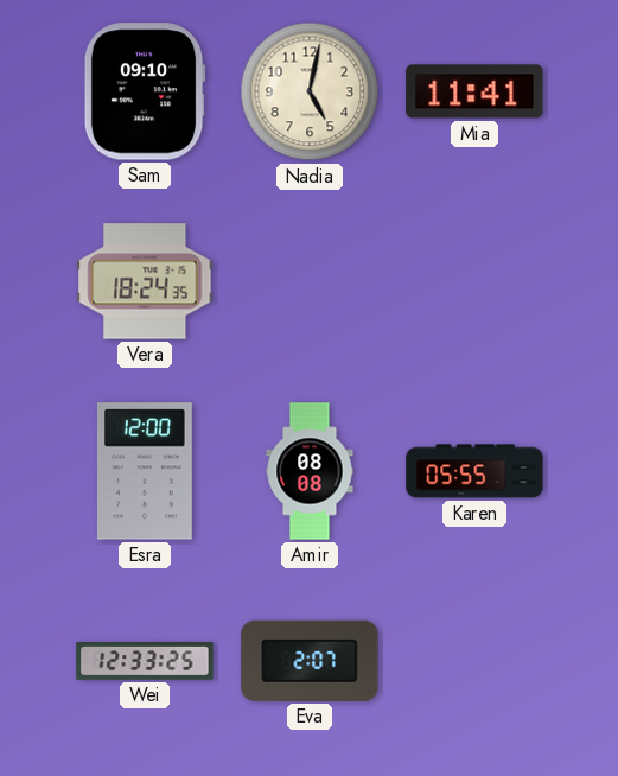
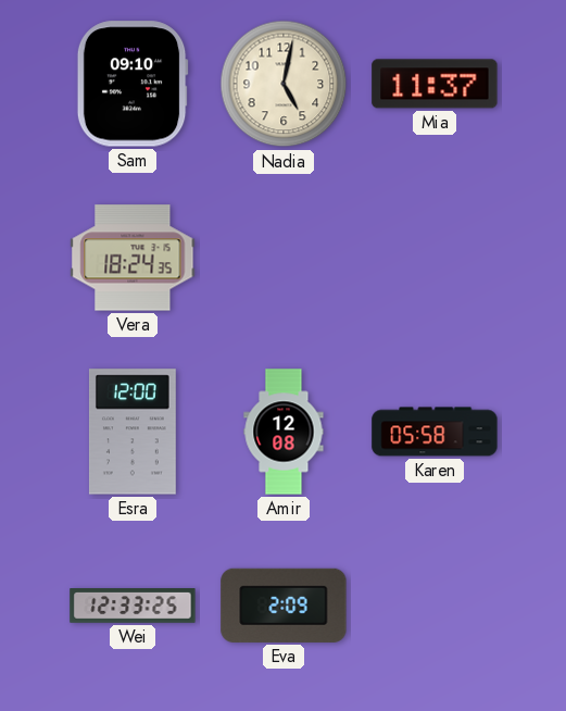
Mia: 11:41 -> 11:37 (435, 84)
Amir: 08:08 -> 12:08 (284, 432)
Karen: 05:55 -> 05:58 (435, 432)
Eva: 2:07 -> 2:09 (284, 606)
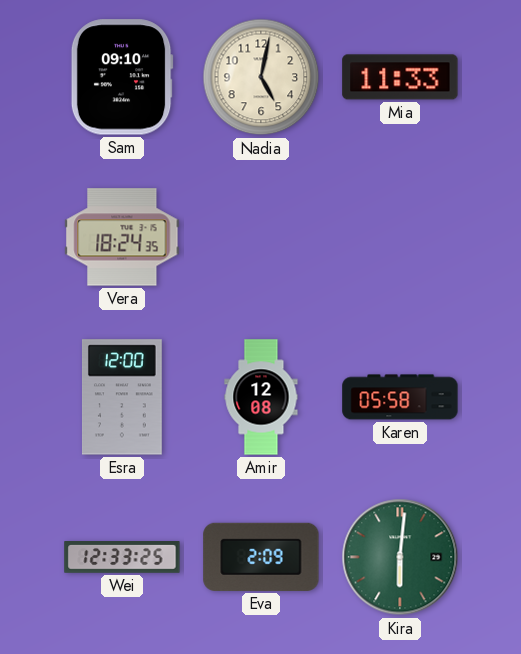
Mia: 11:37 -> 11:33 (400, 77)
Kira: none -> 6:01 (400, 557)
